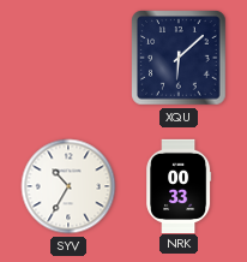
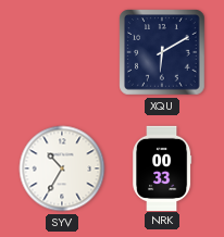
XQU: 6:08 -> 6:10 (162, 52)
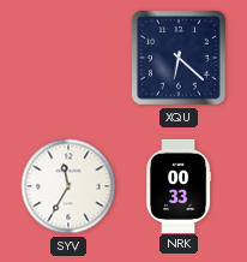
XQU: 6:10 -> 6:22 (179, 58)
SYV: 10:35 -> 11:35 (68, 186)
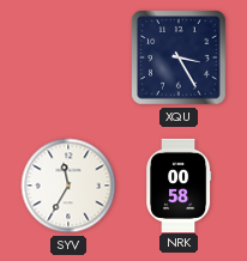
XQU: 6:22 -> 3:25 (179, 57)
NRK: 00:33 -> 00:58 (179, 184)
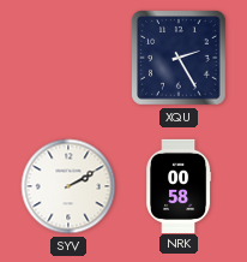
XQU: 3:25 -> 2:25 (179, 58)
SYV: 11:35 -> 2:10 (68, 186)
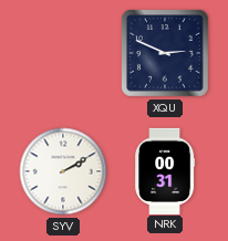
XQU: 2:25 -> 2:49 (165, 53)
NRK: 00:58 -> 00:31 (165, 170)
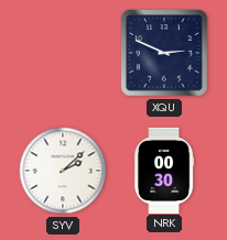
SYV: 2:10 -> 2:08 (63, 171)
NRK: 00:31 -> 00:30 (164, 170)
